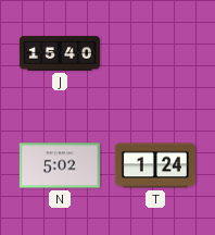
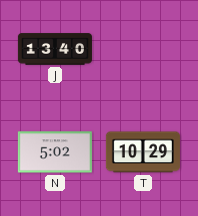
J: 15:40 -> 13:40 (55, 49)
T: 1:24 -> 10:29 (143, 152)
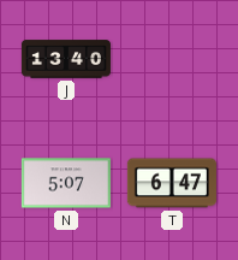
N: 5:02 -> 5:07 (66, 183)
T: 10:29 -> 6:47 (172, 183)
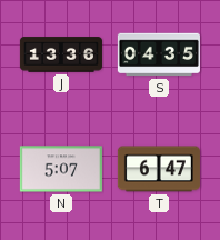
J: 13:40 -> 13:36 (61, 54)
S: none -> 04:35 (159, 54)
